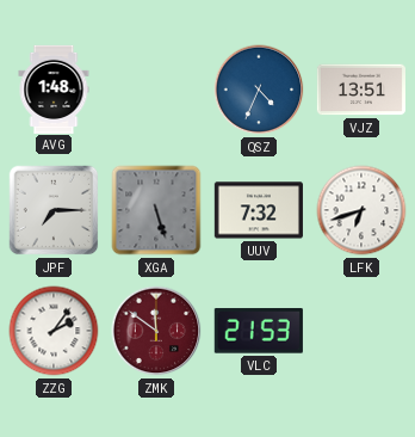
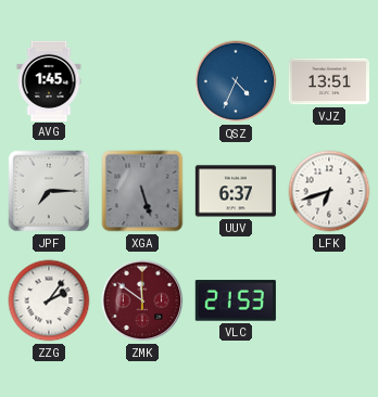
AVG: 1:48 -> 1:45 (49, 80)
UUV: 7:32 -> 6:37 (236, 191)
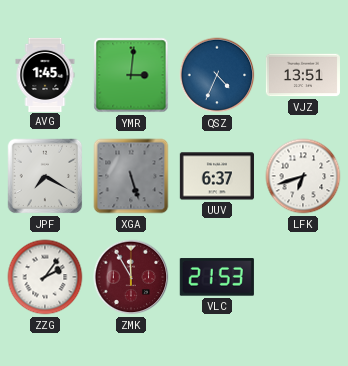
YMR: none -> 3:01 (131, 75)
JPF: 7:15 -> 7:20 (45, 176)
ZMK: 11:51 -> 11:55 (131, 277)
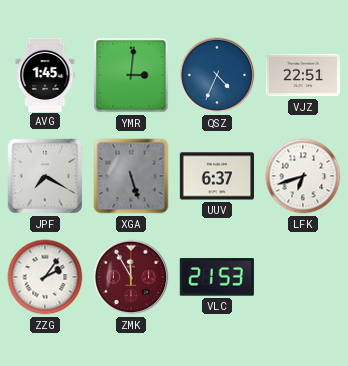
VJZ: 13:51 -> 22:51 (303, 75)
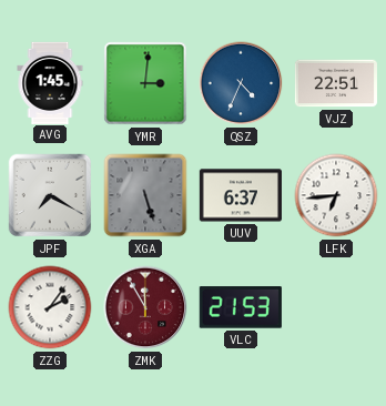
LFK: 6:42 -> 6:44 (336, 195)
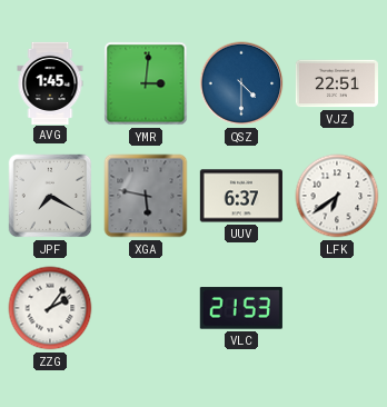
QSZ: 4:34 -> 4:30 (241, 83)
XGA: 5:27 -> 5:47 (146, 196)
LFK: 6:44 -> 6:39 (337, 196)
ZMK: 11:55 -> none (145, 307)
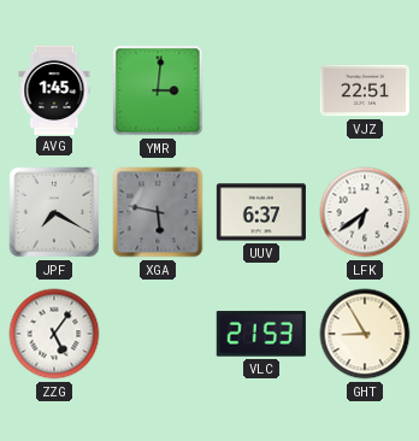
QSZ: 4:30 -> none (241, 83)
ZZG: 2:06 -> 5:06 (54, 334)
GHT: none -> 8:55 (365, 334)
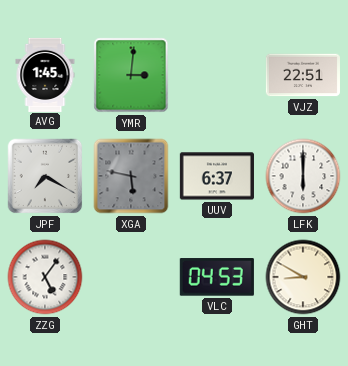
LFK: 6:39 -> 6:00 (303, 176)
VLC: 21:53 -> 04:53 (217, 277)
GHT: 8:55 -> 8:50 (303, 277)
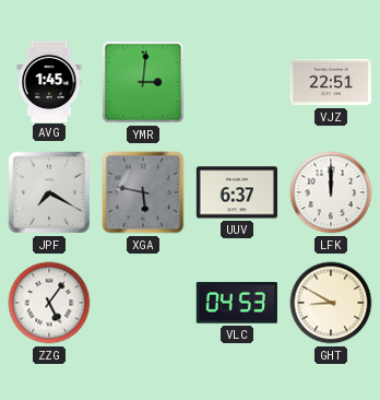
LFK: 6:00 -> 12:00 (331, 192)
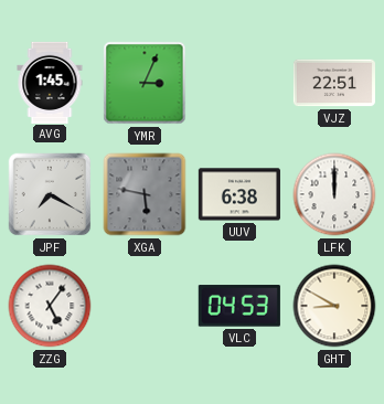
YMR: 3:01 -> 3:04 (145, 83)
UUV: 6:37 -> 6:38 (239, 194)
